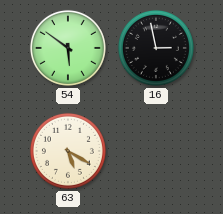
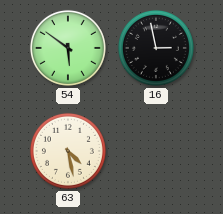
63: 5:20 -> 4:28 (68, 151)
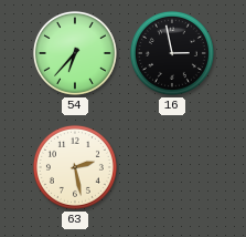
54: 5:51 -> 6:37 (75, 53)
63: 4:28 -> 2:28 (75, 167)
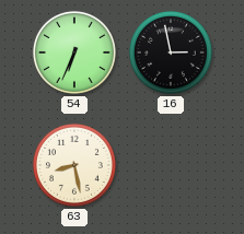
54: 6:37 -> 6:34 (74, 52)
63: 2:28 -> 8:28 (74, 165)
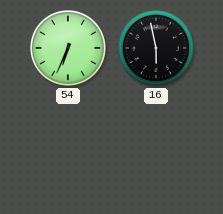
16: 2:58 -> 5:58 (156, 48)
63: 8:28 -> none (74, 165)
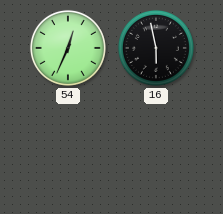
54: 6:34 -> 12:34 (68, 48)
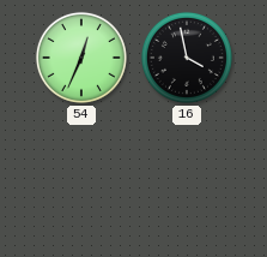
16: 5:58 -> 3:58 (187, 58)
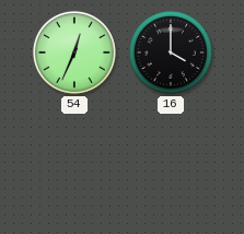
16: 3:58 -> 4:00 (171, 52)
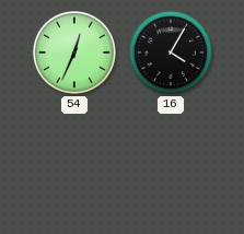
16: 4:00 -> 4:05 (171, 52)
